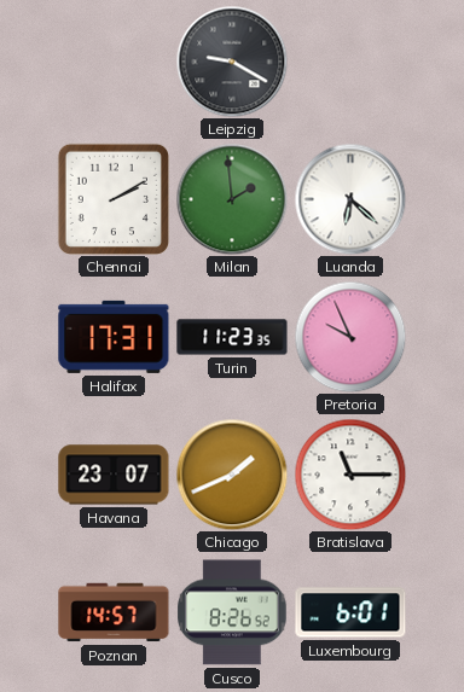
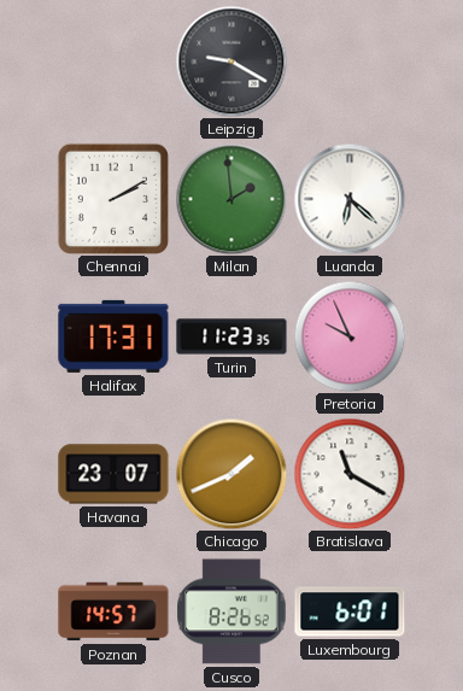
Bratislava: 11:15 -> 11:20 (350, 474)
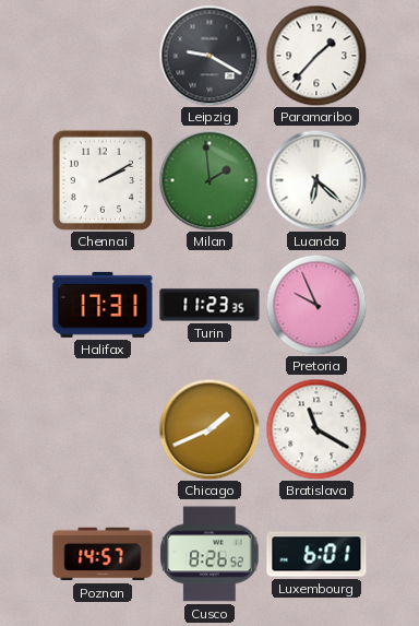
Paramaribo: none -> 1:37 (316, 56)
Havana: 23:07 -> none (113, 474)
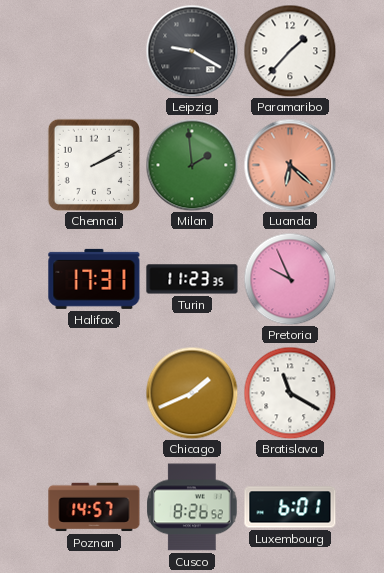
Luanda dial: white -> salmon (290, 165)
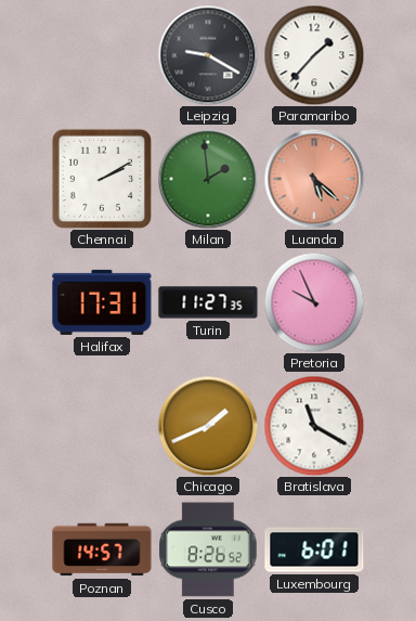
Luanda: 6:22 -> 5:22 (314, 179)
Turin: 11:23 -> 11:27 (208, 302)
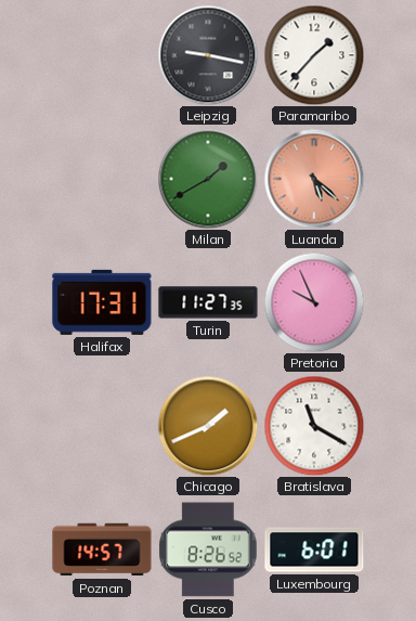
Leipzig: 9:20 -> 9:17 (208, 55)
Chennai: 2:10 -> none (101, 178)
Milan: 1:59 -> 1:40 (208, 179)
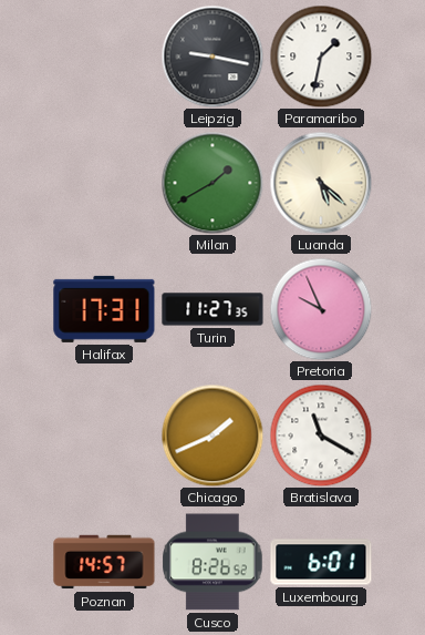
Paramaribo: 1:37 -> 1:32 (321, 57)
Luanda dial: salmon -> cream (321, 183)
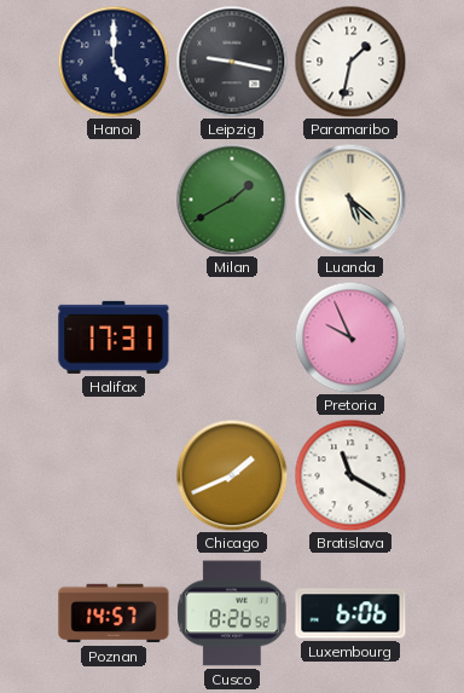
Hanoi: none -> 5:00 (114, 62)
Turin: 11:27 -> none (212, 309)
Luxembourg: 6:01 -> 6:06 (350, 613)
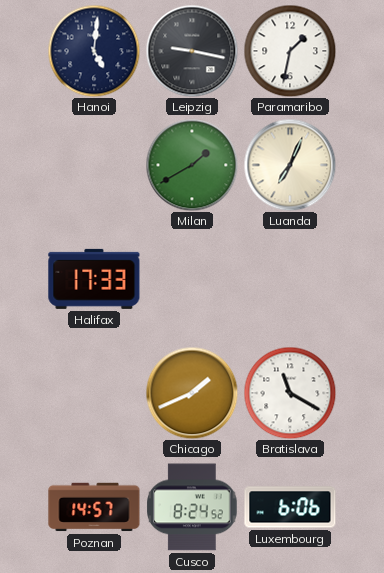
Hanoi: 5:00 -> 5:01 (94, 51)
Luanda: 5:22 -> 7:04 (290, 165)
Halifax: 17:31 -> 17:33 (94, 279)
Pretoria: 9:56 -> none (350, 337)
Cusco: 8:26 -> 8:24 (192, 507)
